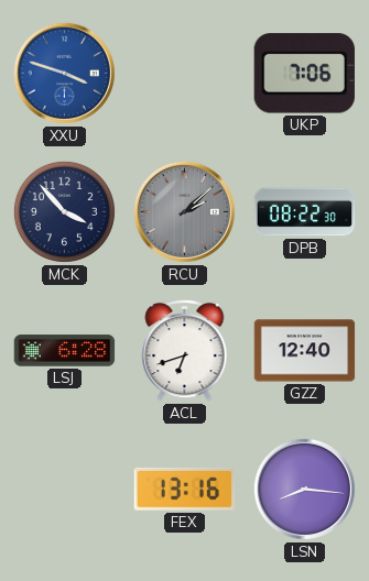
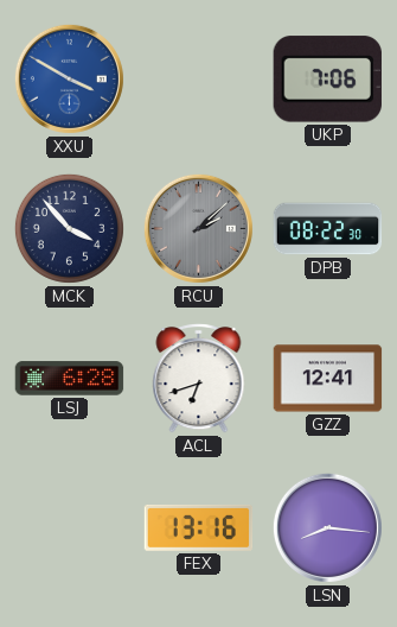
XXU: 3:48 -> 3:50 (69, 78)
GZZ: 12:40 -> 12:41 (328, 379)
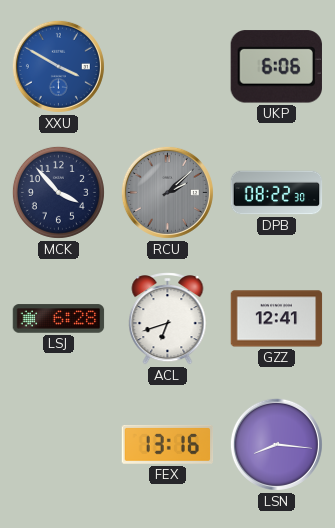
UKP: 7:06 -> 6:06 (276, 67)
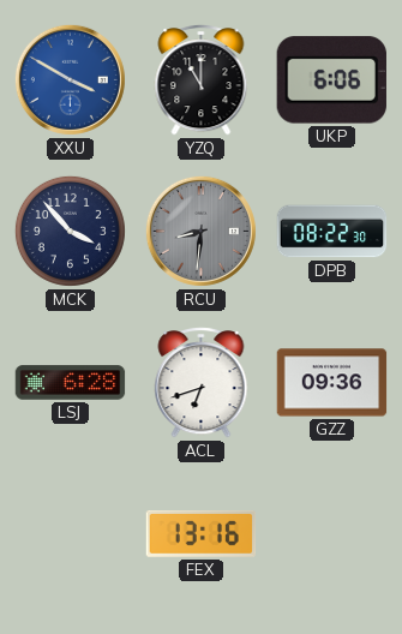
YZQ: none -> 11:00 (202, 80)
RCU: 2:08 -> 8:31 (200, 231)
GZZ: 12:41 -> 09:36 (332, 383)
LSN: 8:16 -> none (276, 444)
